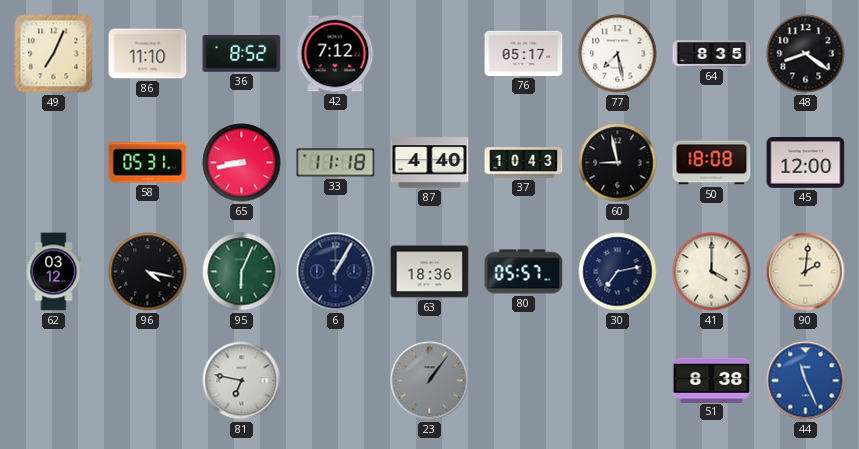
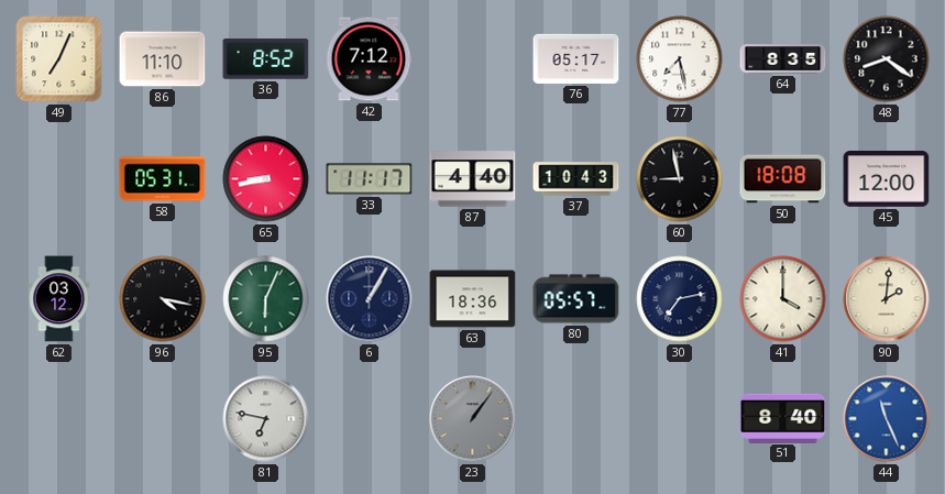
33: 11:18 -> 11:17 (370, 179)
51: 8:38 -> 8:40 (783, 418)
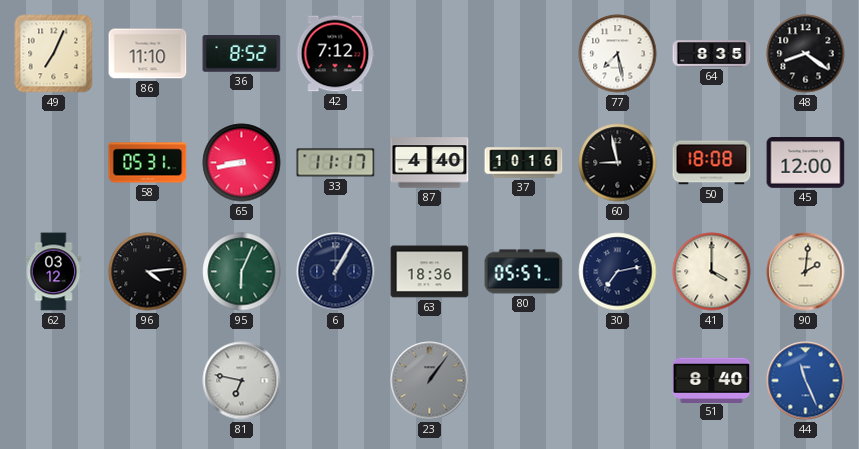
76: 05:17 -> none (576, 58)
37: 10:43 -> 10:16 (524, 163)
96: 4:17 -> 4:14 (148, 272)
